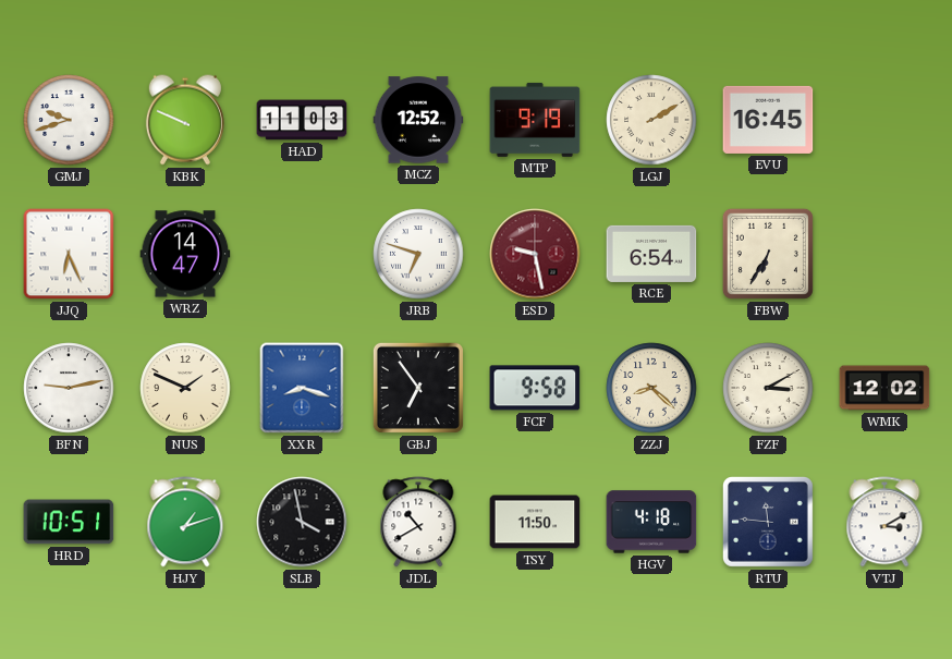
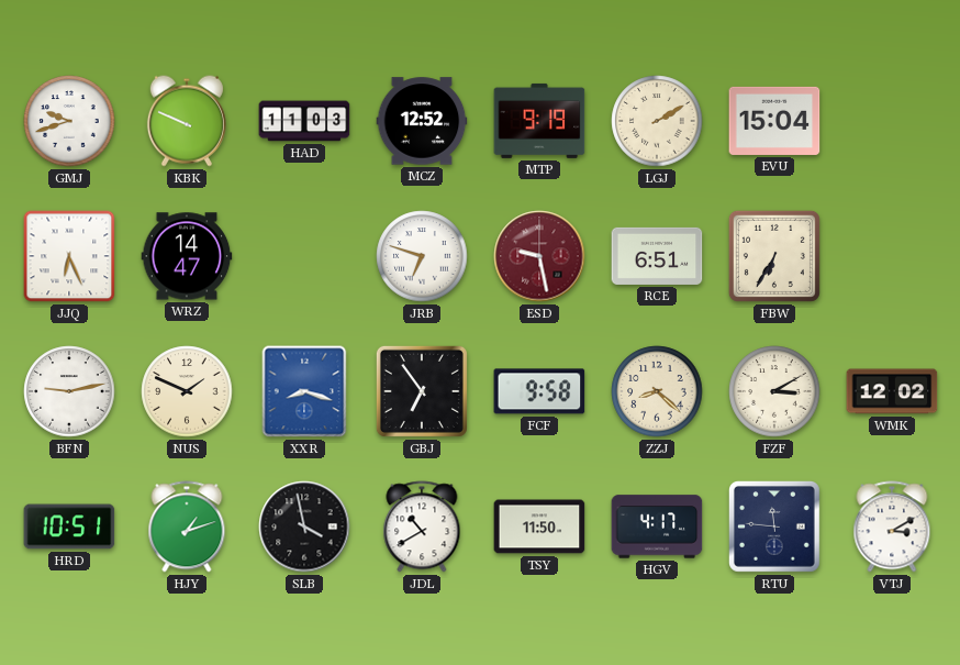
EVU: 16:45 -> 15:04 (774, 121)
RCE: 6:54 -> 6:51 (657, 256)
HGV: 4:18 -> 4:17 (657, 527)
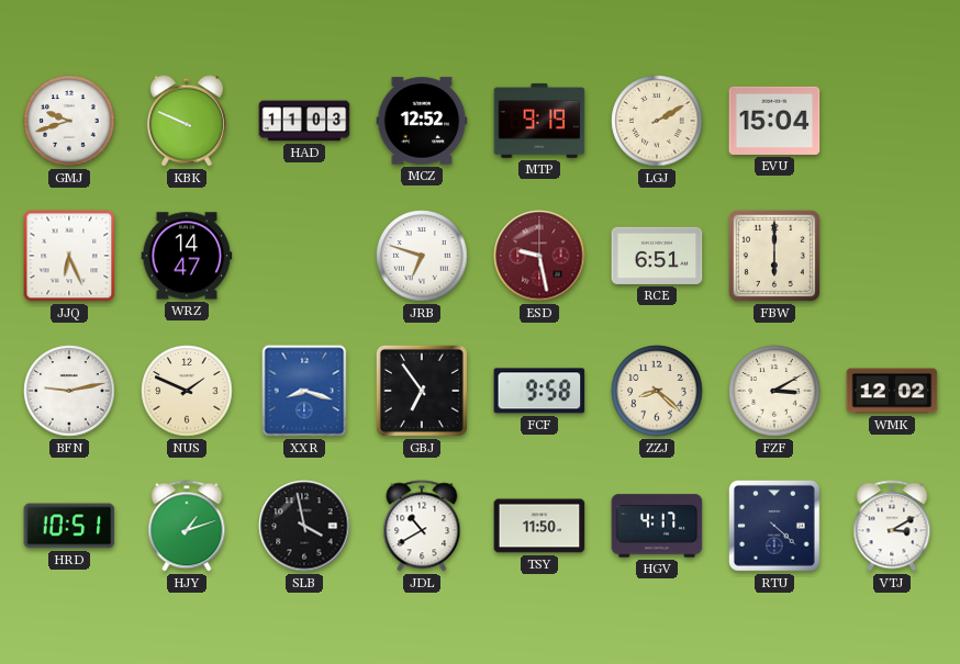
FBW: 6:35 -> 6:00 (774, 256)
RTU: 11:46 -> 4:22 (775, 527)
